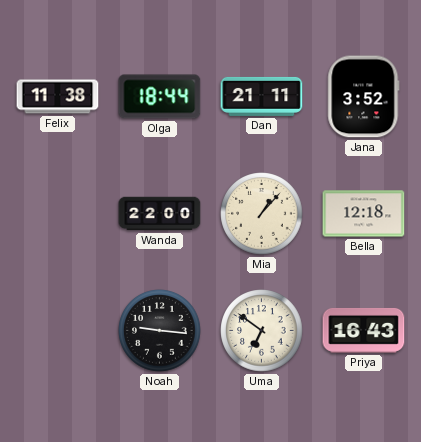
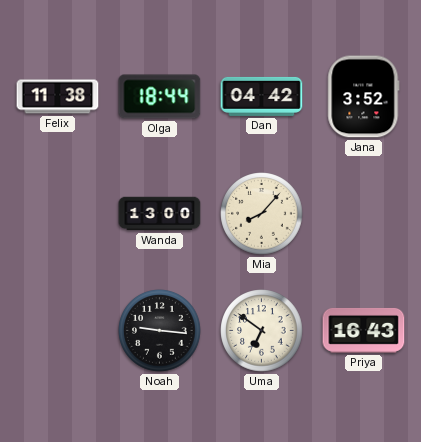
Dan: 21:11 -> 04:42 (262, 96)
Wanda: 22:00 -> 13:00 (160, 214)
Mia: 1:07 -> 8:07 (262, 214)
Bella: 12:18 -> none (364, 214)
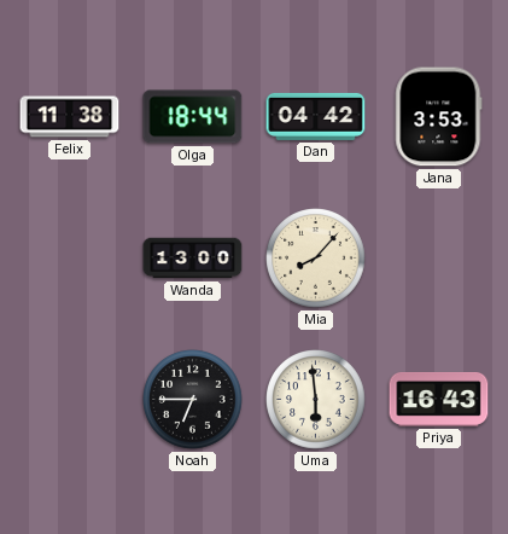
Jana: 3:52 -> 3:53 (439, 117)
Noah: 9:16 -> 6:45 (193, 400)
Uma: 6:51 -> 5:59 (316, 400)
